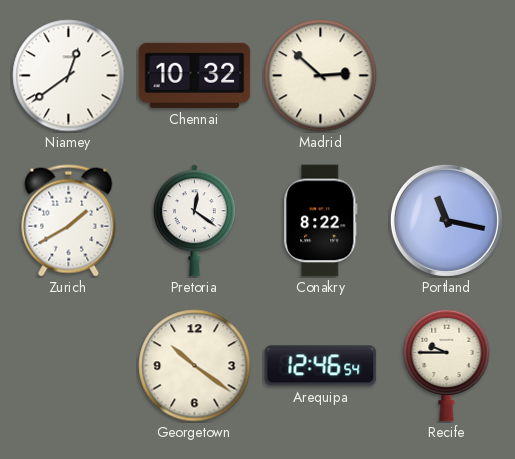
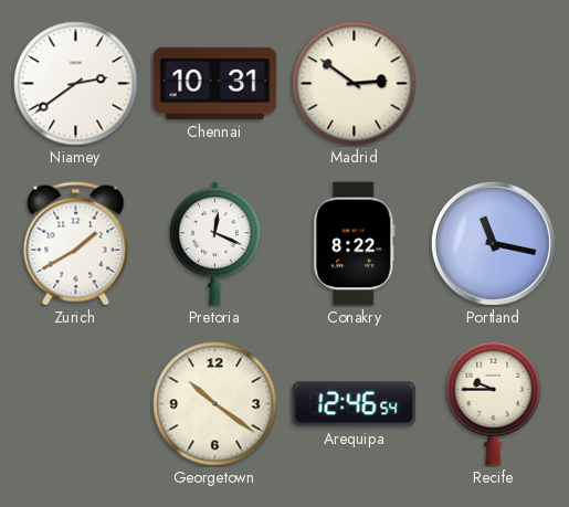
Niamey: 12:39 -> 2:39 (76, 84)
Chennai: 10:32 -> 10:31 (215, 83)
Madrid: 2:52 -> 2:51 (355, 84)
Pretoria: 12:21 -> 12:19 (214, 244)
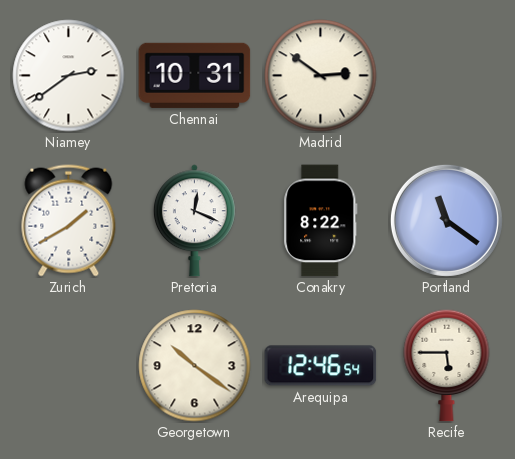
Portland: 11:17 -> 11:21 (446, 220)
Recife: 9:45 -> 5:45 (447, 365)
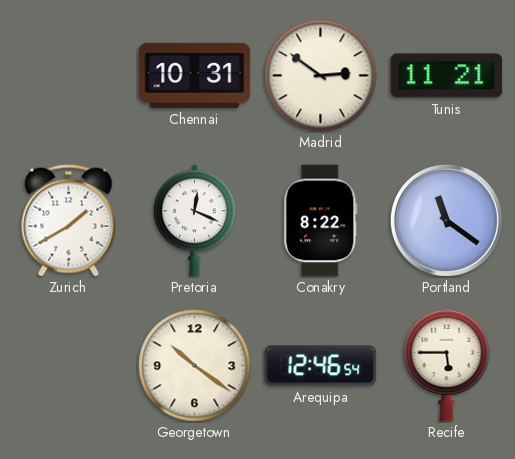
Niamey: 2:39 -> none (69, 76)
Tunis: none -> 11:21 (447, 76)
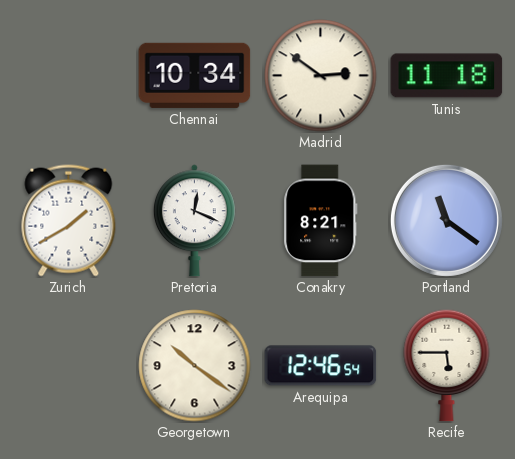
Chennai: 10:31 -> 10:34 (195, 75)
Tunis: 11:21 -> 11:18 (447, 76)
Conakry: 8:22 -> 8:21 (321, 221)
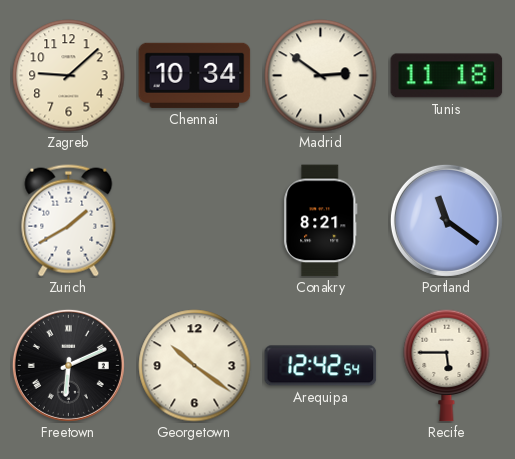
Zagreb: none -> 9:08 (69, 76)
Pretoria: 12:19 -> none (194, 221)
Freetown: none -> 6:11 (68, 365)
Arequipa: 12:46 -> 12:42 (321, 366)
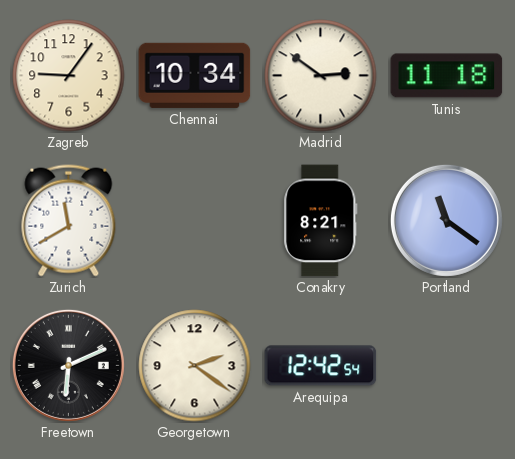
Zagreb: 9:08 -> 9:06 (69, 76)
Zurich: 1:40 -> 11:40 (69, 221)
Georgetown: 10:21 -> 2:21 (195, 366)
Recife: 5:45 -> none (447, 365)
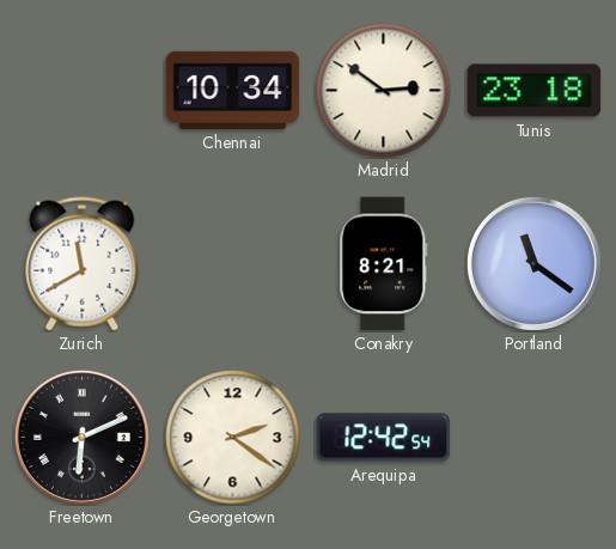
Zagreb: 9:06 -> none (69, 76)
Tunis: 11:18 -> 23:18 (535, 91)
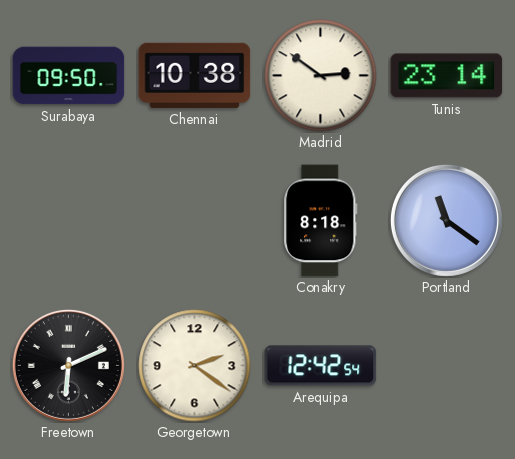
Surabaya: none -> 09:50 (69, 76)
Chennai: 10:34 -> 10:38 (195, 75)
Tunis: 23:18 -> 23:14 (447, 76)
Zurich: 11:40 -> none (83, 264)
Conakry: 8:21 -> 8:18 (321, 221)
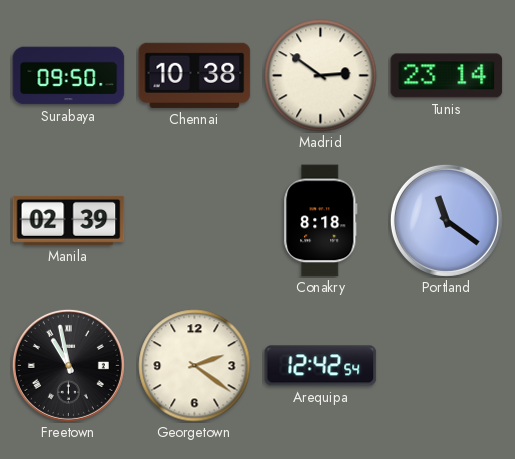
Manila: none -> 02:39 (69, 220)
Freetown: 6:11 -> 10:58 (68, 365)
